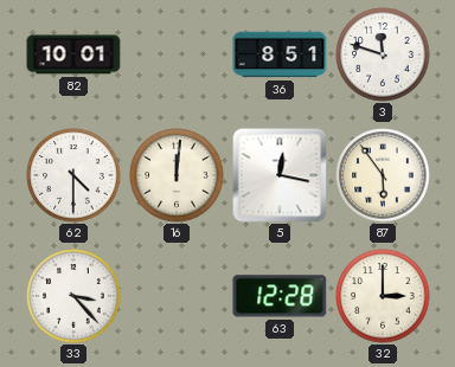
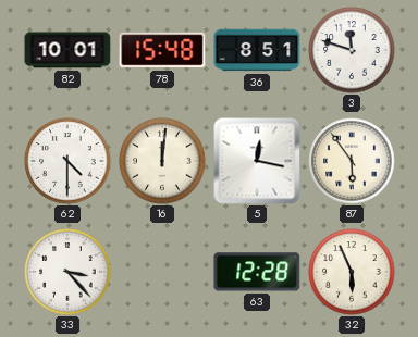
78: none -> 15:48 (162, 50)
32: 3:00 -> 5:56 (352, 272)
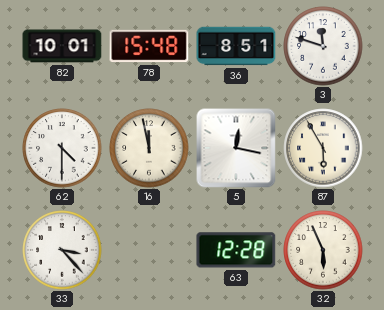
16: 12:01 -> 11:58 (149, 148)
87: 5:54 -> 5:55 (323, 148)
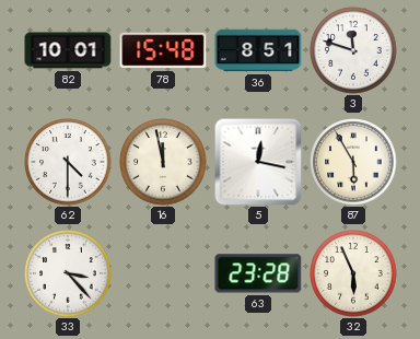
63: 12:28 -> 23:28 (258, 273)
